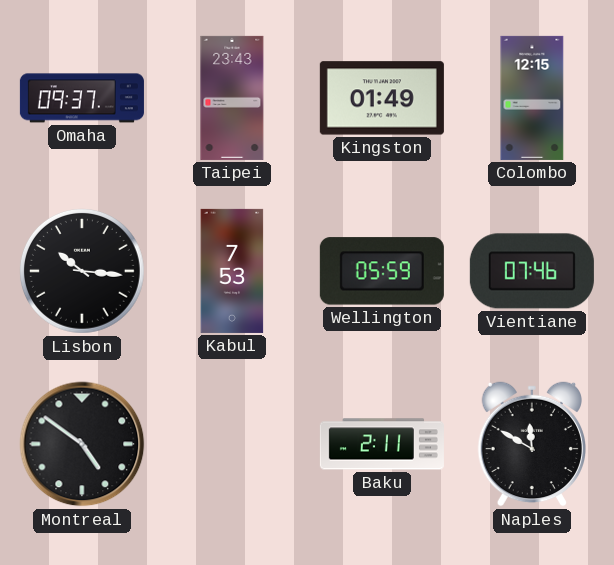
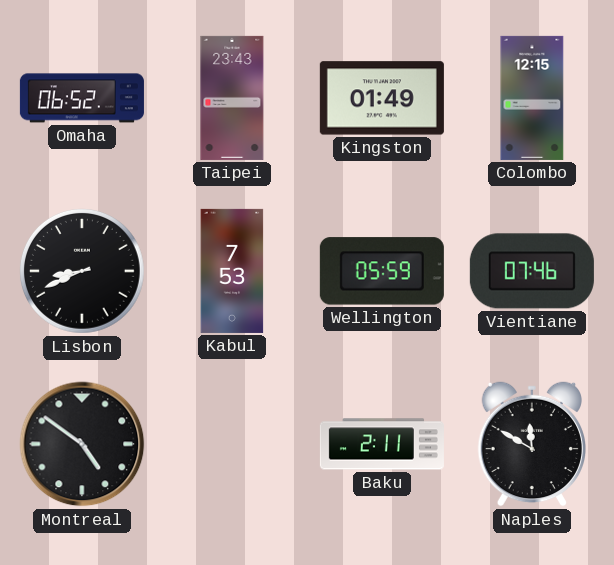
Omaha: 09:37 -> 06:52 (82, 98)
Lisbon: 10:16 -> 8:41 (82, 271)
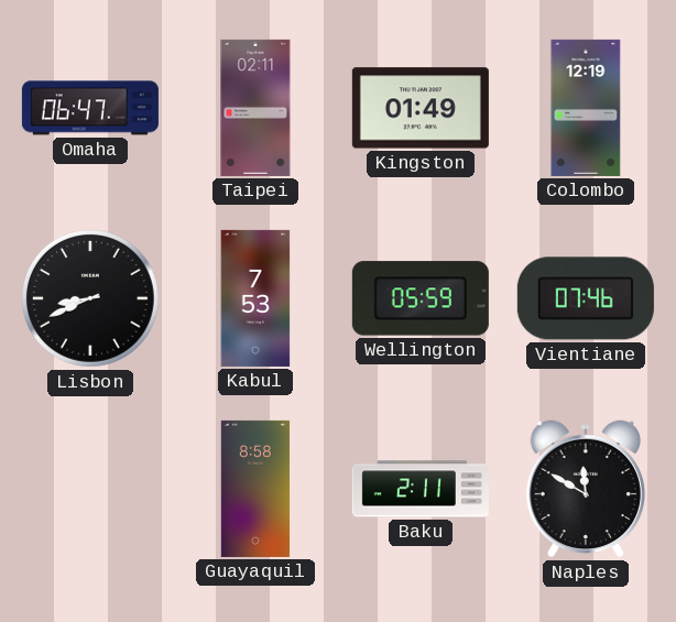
Omaha: 06:52 -> 06:47 (90, 108)
Taipei: 23:43 -> 02:11 (255, 108)
Colombo: 12:15 -> 12:19 (586, 108)
Montreal: 4:51 -> none (82, 444)
Guayaquil: none -> 8:58 (255, 489)
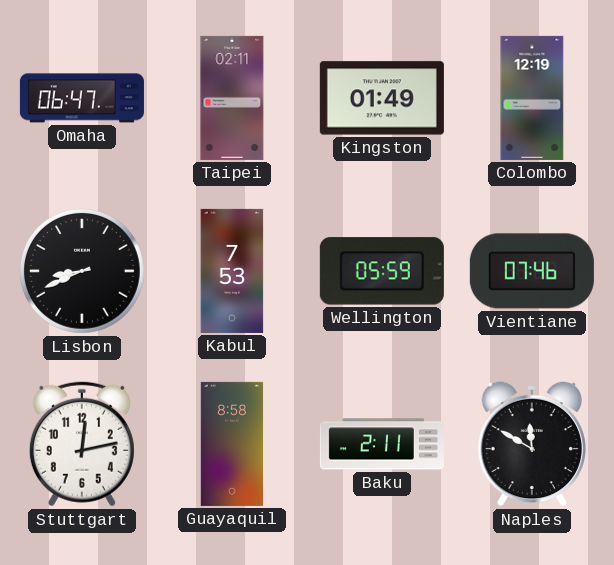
Stuttgart: none -> 12:13 (82, 444)
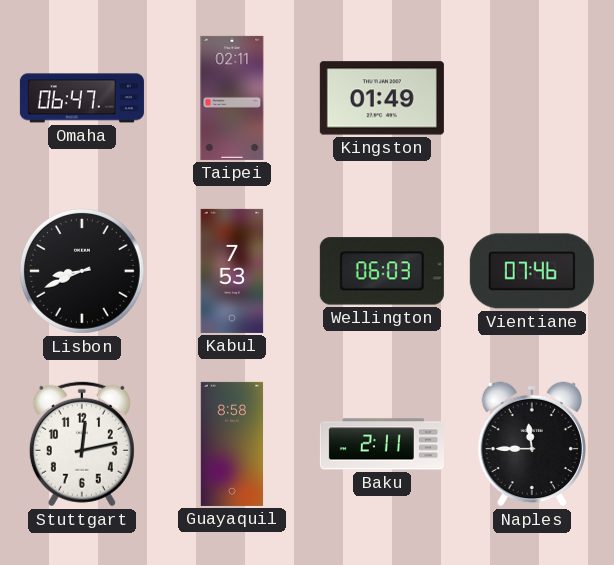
Colombo: 12:19 -> none (532, 98)
Wellington: 05:59 -> 06:03 (382, 271)
Naples: 11:50 -> 11:45 (531, 444)
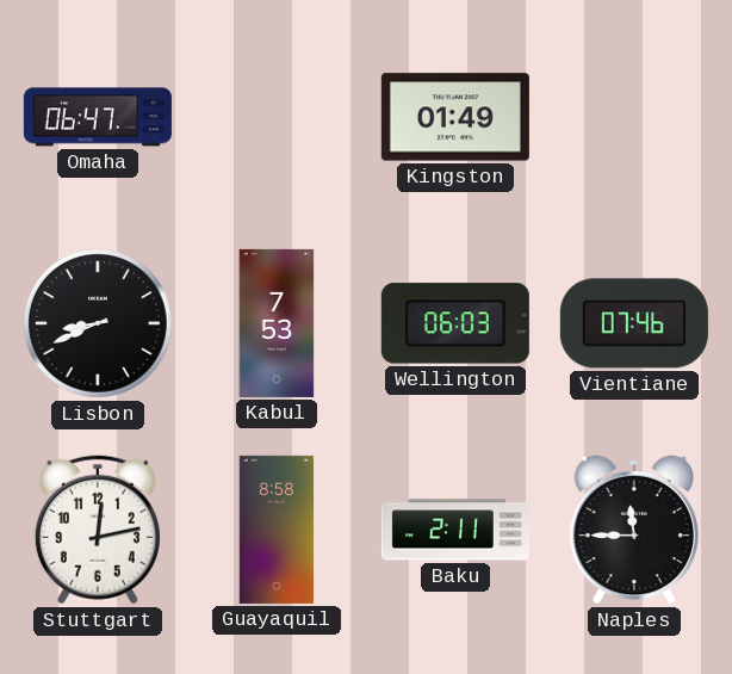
Taipei: 02:11 -> none (232, 98)
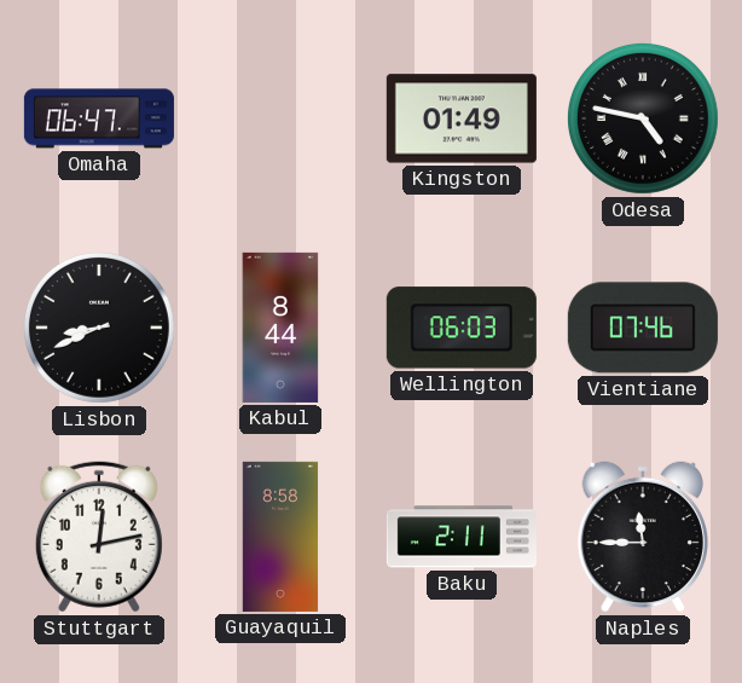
Odesa: none -> 4:47 (643, 118)
Kabul: 7:53 -> 8:44 (280, 328)
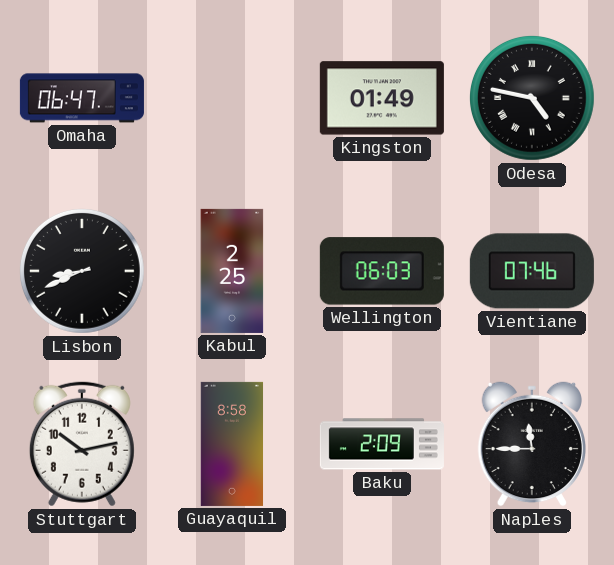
Kabul: 8:44 -> 2:25 (232, 271)
Stuttgart: 12:13 -> 10:13 (82, 444)
Baku: 2:11 -> 2:09 (382, 444)
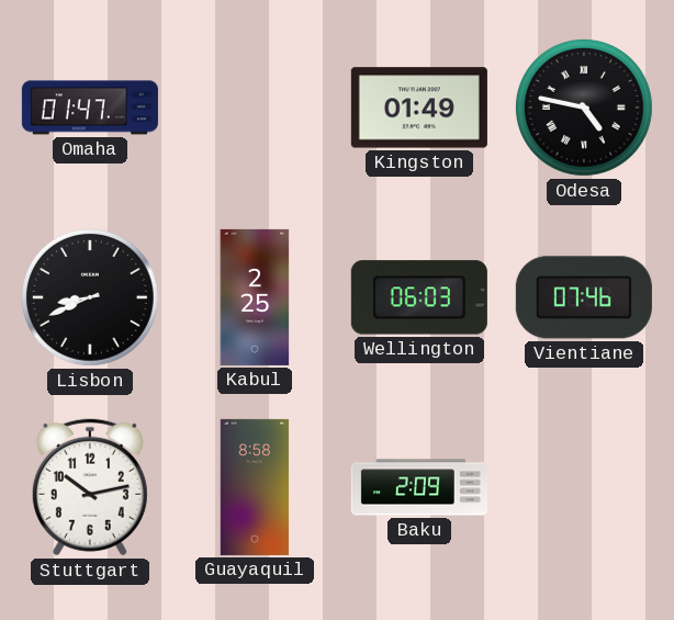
Omaha: 06:47 -> 01:47 (90, 108)
Naples: 11:45 -> none (531, 444)
